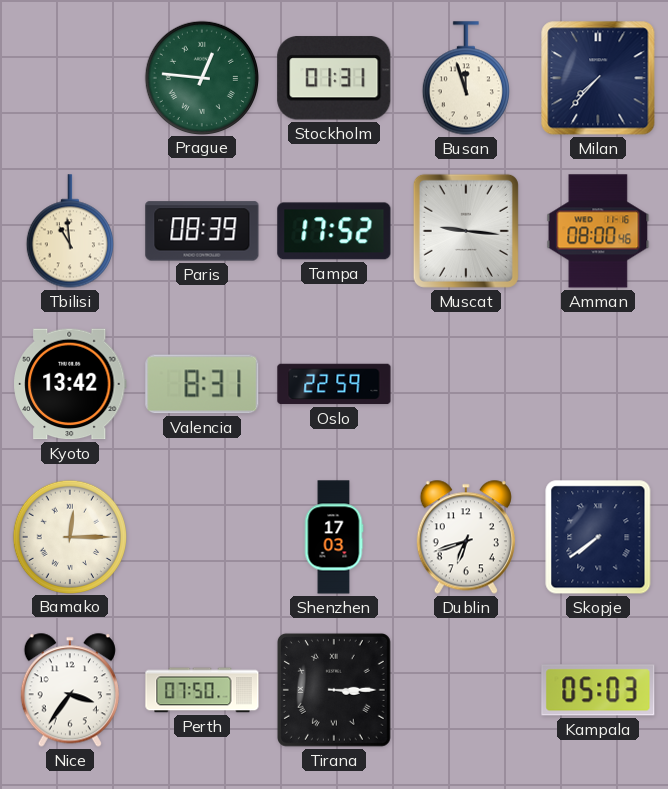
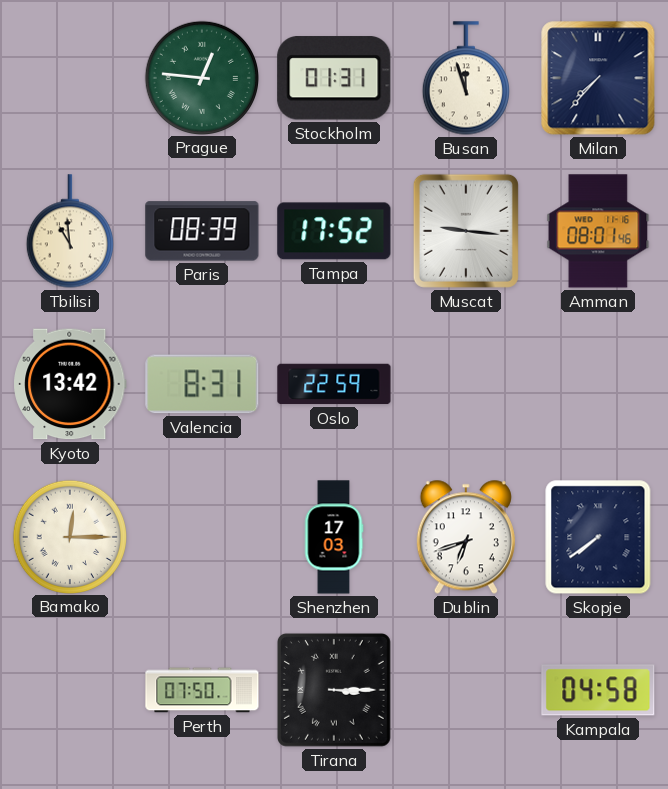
Amman: 08:00 -> 08:01 (598, 231)
Nice: 3:36 -> none (70, 690)
Kampala: 05:03 -> 04:58 (598, 690)
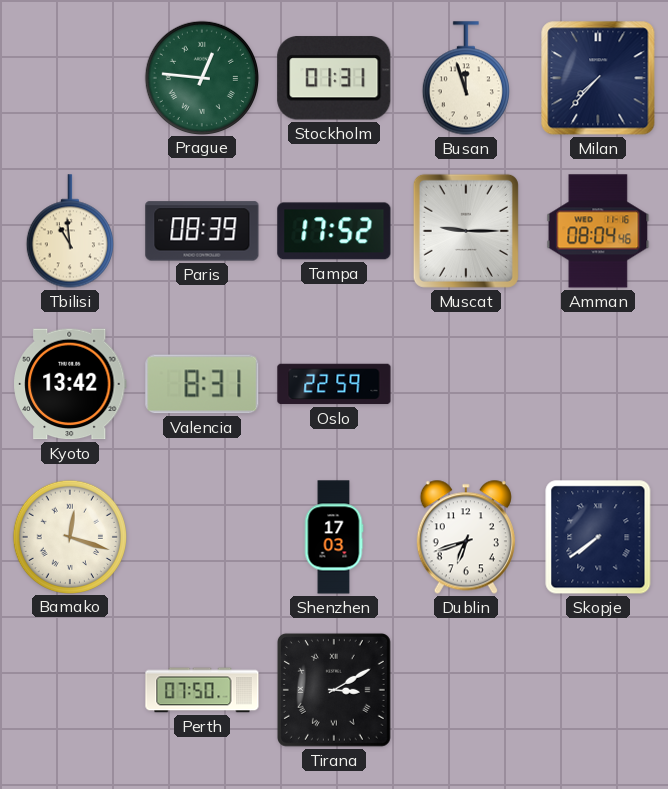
Muscat: 9:16 -> 9:15 (466, 231)
Amman: 08:01 -> 08:04 (598, 231)
Bamako: 12:15 -> 12:18 (69, 536)
Tirana: 3:15 -> 3:10 (334, 690)
Kampala: 04:58 -> none (598, 690)
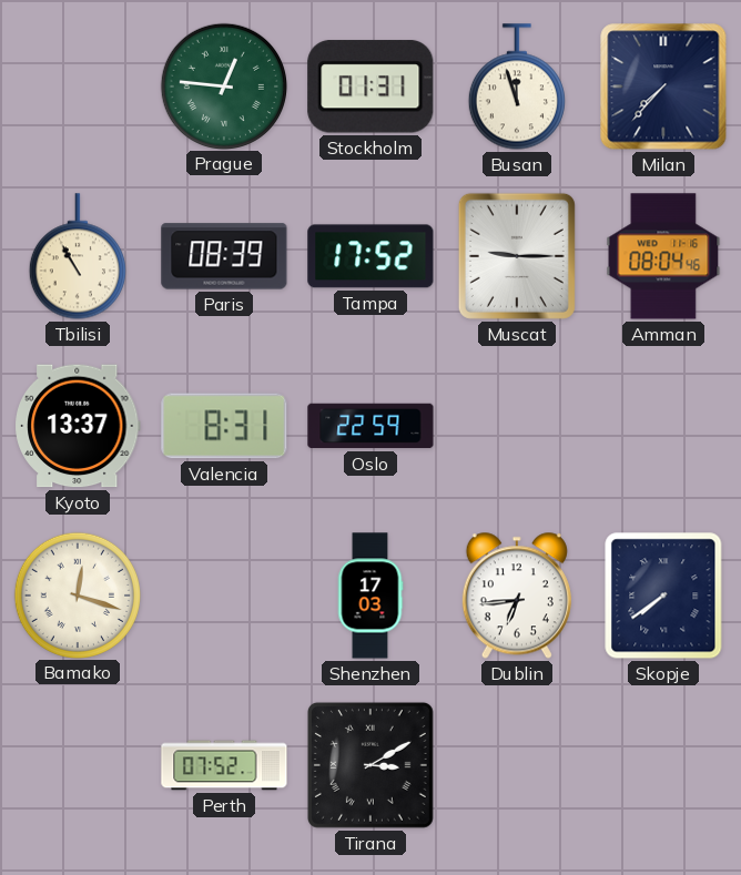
Tbilisi: 10:59 -> 10:55 (78, 256)
Kyoto: 13:42 -> 13:37 (79, 426)
Dublin: 6:42 -> 6:44 (517, 596)
Perth: 07:50 -> 07:52 (224, 765)
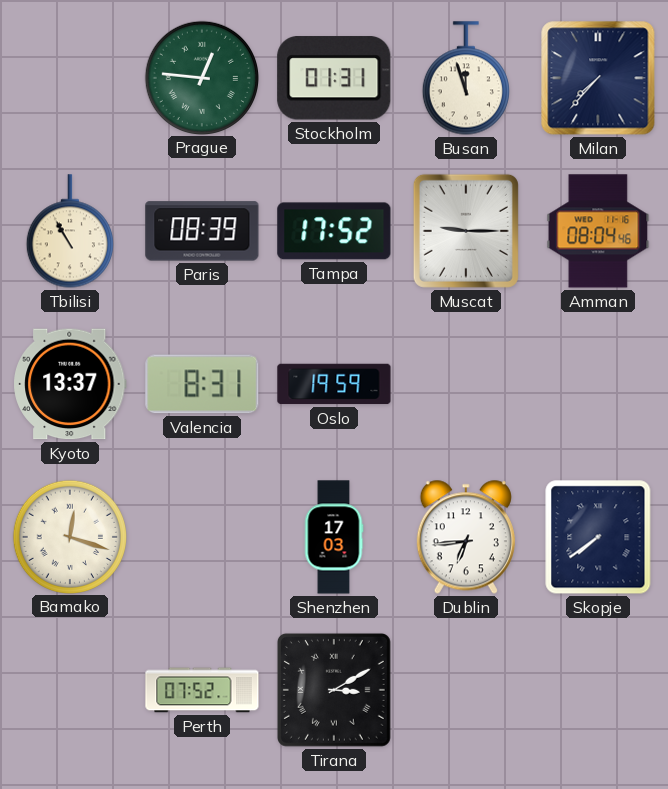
Oslo: 22:59 -> 19:59 (334, 384)
